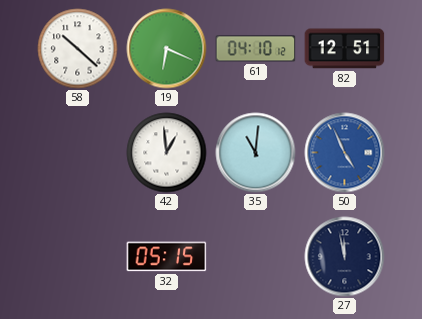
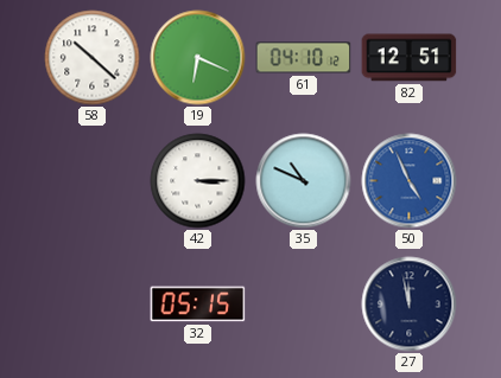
42: 12:59 -> 3:15 (198, 181)
35: 11:01 -> 10:49 (304, 181)
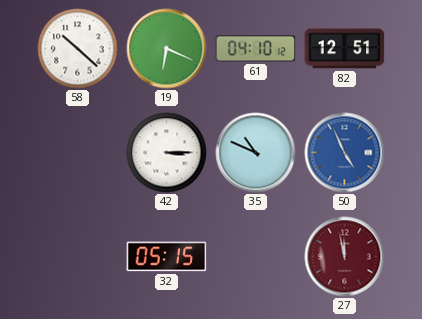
27 dial: navy -> burgundy (345, 257)
